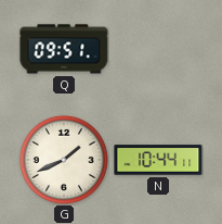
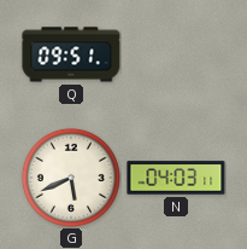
G: 1:41 -> 5:41 (71, 178)
N: 10:44 -> 04:03 (176, 178)
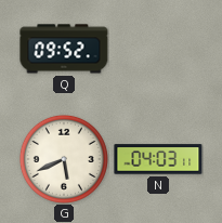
Q: 09:51 -> 09:52 (64, 49)
